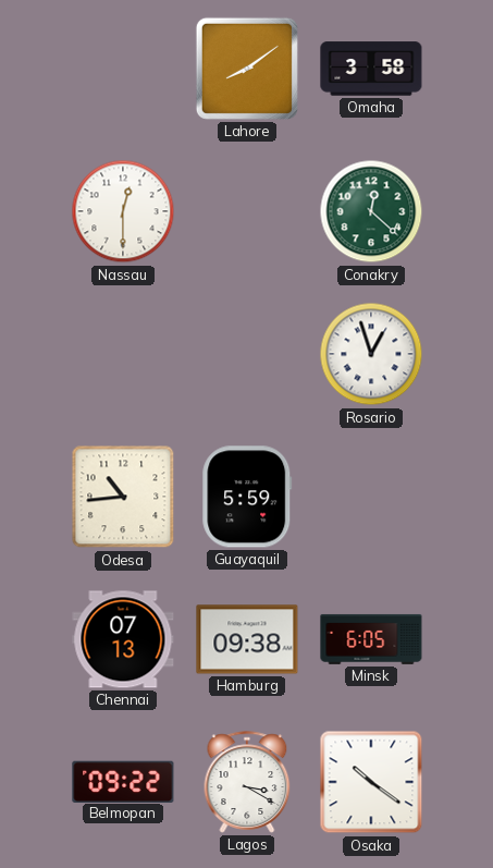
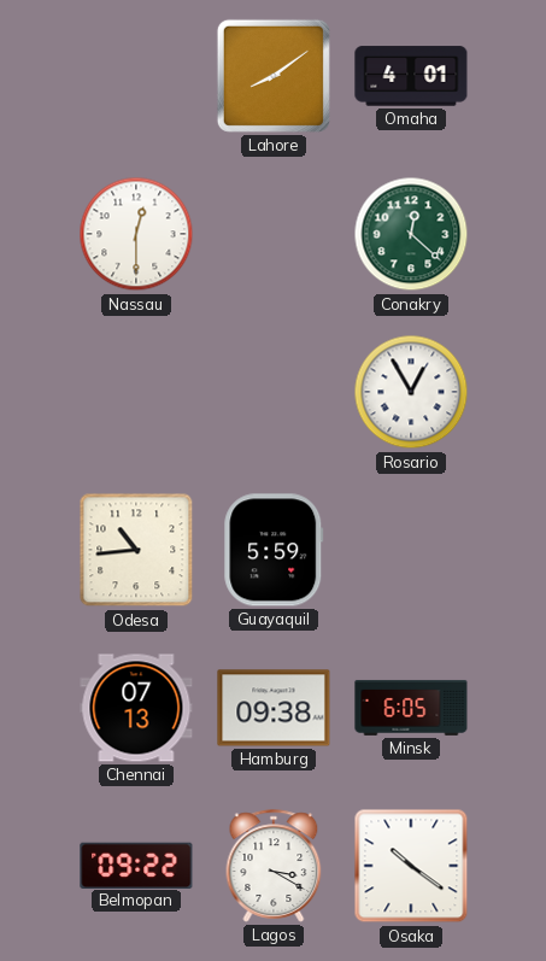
Omaha: 3:58 -> 4:01 (411, 76)
Rosario: 12:57 -> 12:55 (411, 392)
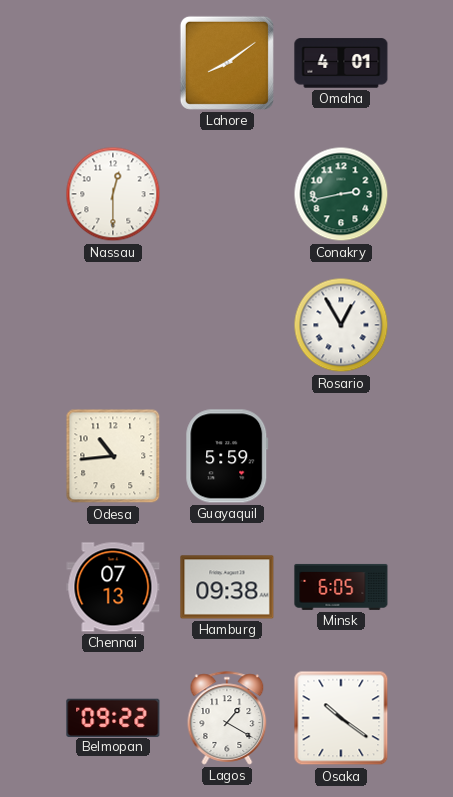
Conakry: 12:22 -> 2:43 (341, 194)
Lagos: 3:20 -> 1:20 (227, 718)
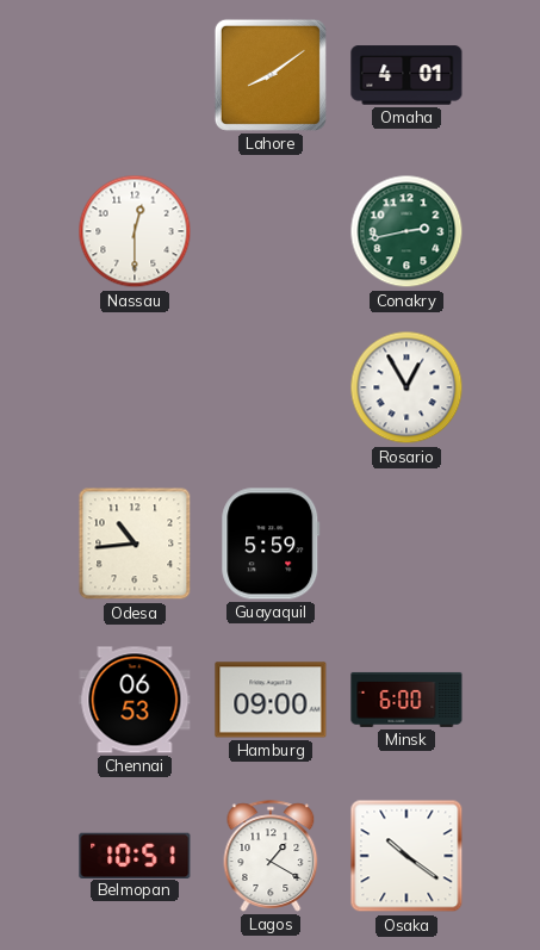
Chennai: 07:13 -> 06:53 (135, 700)
Hamburg: 09:38 -> 09:00 (271, 700)
Minsk: 6:05 -> 6:00 (406, 700)
Belmopan: 09:22 -> 10:51 (135, 855)
